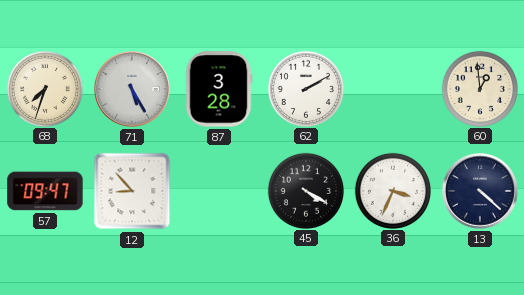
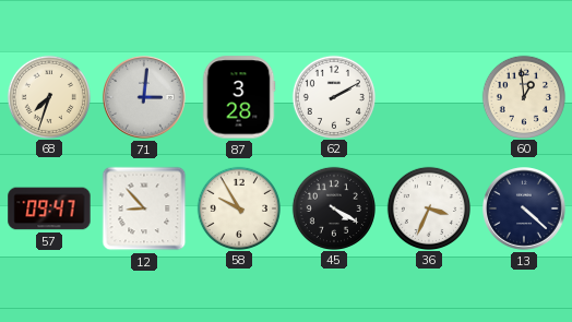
71: 5:25 -> 3:01 (145, 98)
58: none -> 9:55 (238, 207)
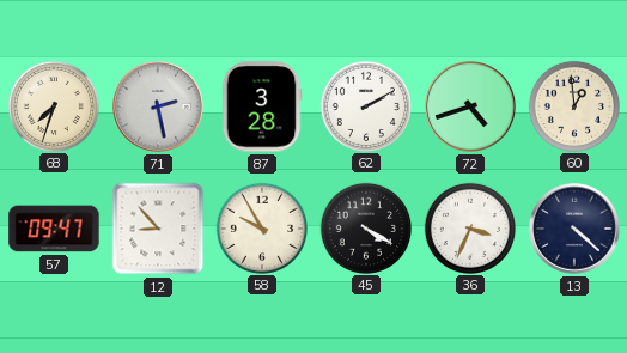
71: 3:01 -> 2:28 (159, 108)
72: none -> 4:42 (471, 108)
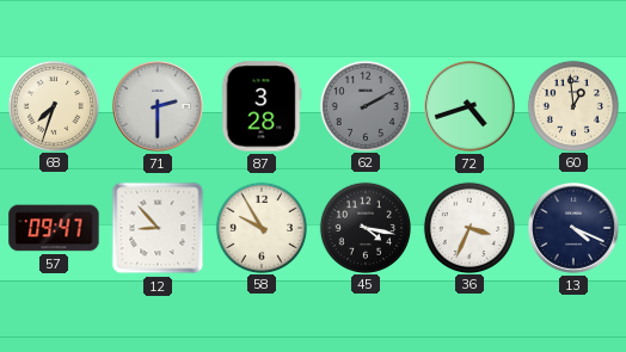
71: 2:28 -> 2:30 (159, 107)
62 dial: white -> grey (364, 105)
45: 4:20 -> 4:17 (364, 227)
13: 4:22 -> 4:19 (575, 229)
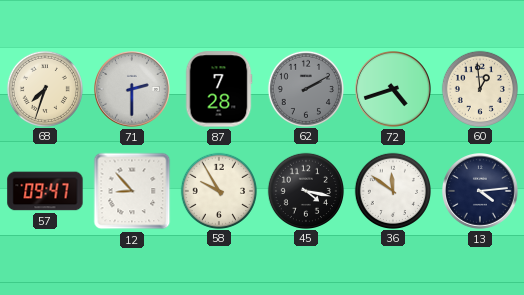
87: 3:28 -> 7:28 (219, 89)
36: 3:34 -> 11:51 (392, 190)
13: 4:19 -> 4:14 (481, 192)
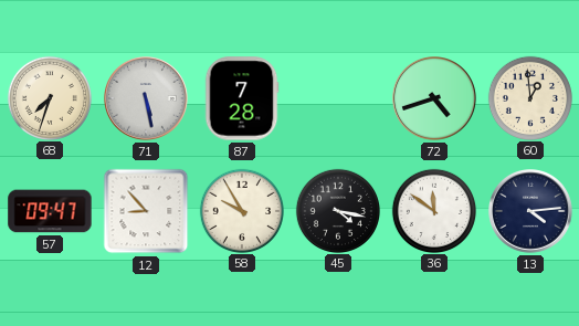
71: 2:30 -> 5:28 (147, 99)
62: 2:10 -> none (305, 88)
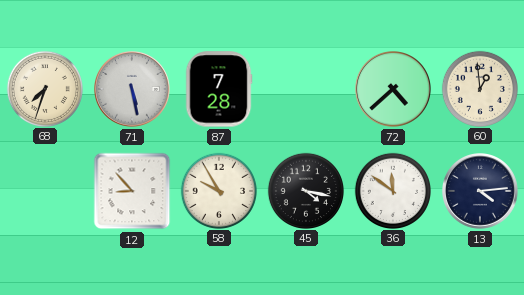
72: 4:42 -> 4:38 (394, 90)
57: 09:47 -> none (50, 211)
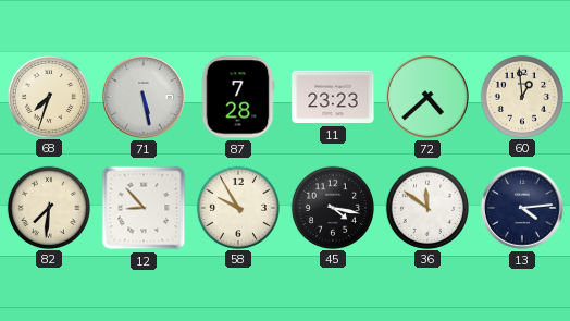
11: none -> 23:23 (333, 97)
82: none -> 7:31 (48, 207)
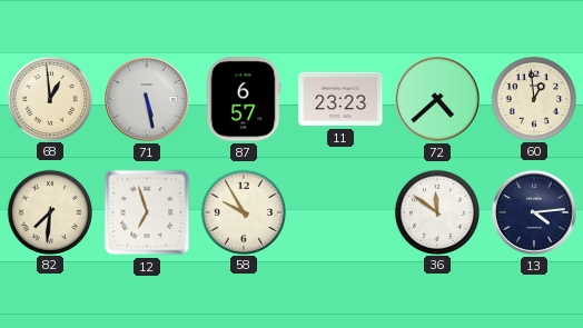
68: 7:33 -> 12:59 (49, 98)
87: 7:28 -> 6:57 (244, 99)
12: 8:53 -> 6:57 (147, 212)
45: 4:17 -> none (332, 207)
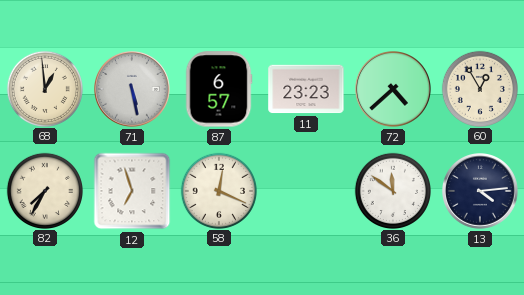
60: 12:59 -> 12:55 (479, 88)
82: 7:31 -> 7:35 (44, 190)
58: 9:55 -> 12:19 (218, 190)
